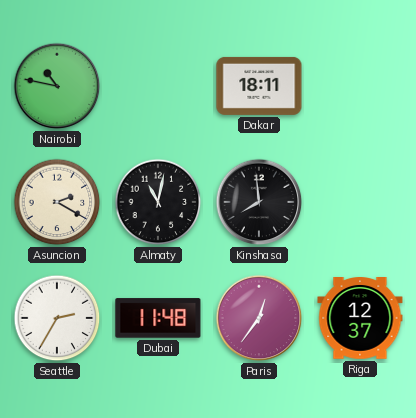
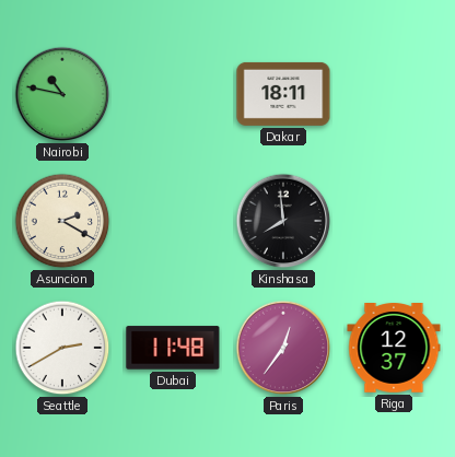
Almaty: 11:02 -> none (158, 202)
Seattle: 2:35 -> 2:40 (62, 348)
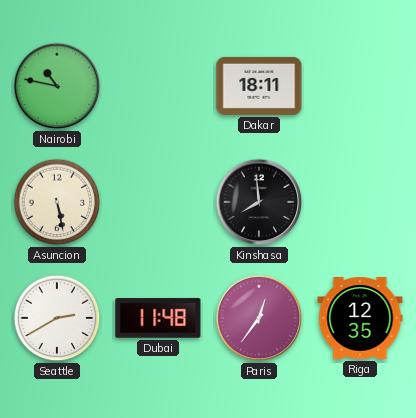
Asuncion: 2:20 -> 5:28 (57, 202)
Riga: 12:37 -> 12:35 (360, 319)
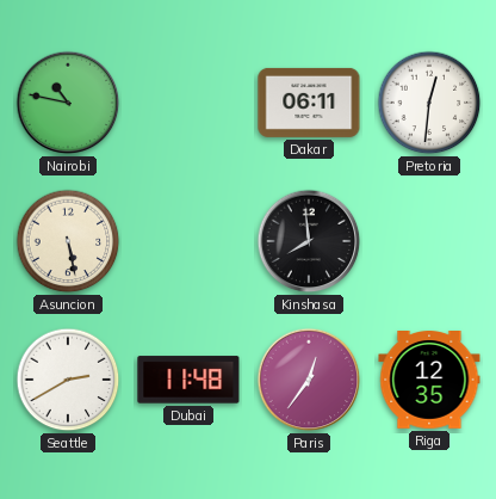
Dakar: 18:11 -> 06:11 (309, 103)
Pretoria: none -> 12:31 (429, 103)
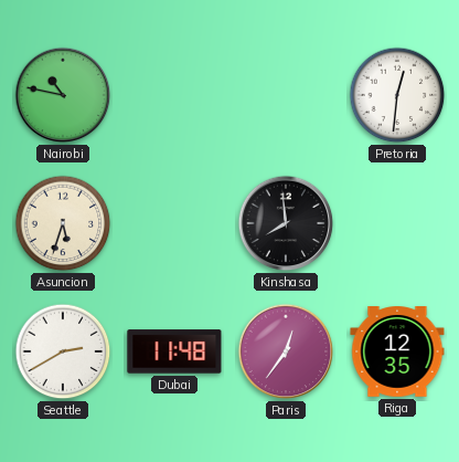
Dakar: 06:11 -> none (309, 103)
Asuncion: 5:28 -> 5:33 (63, 223)
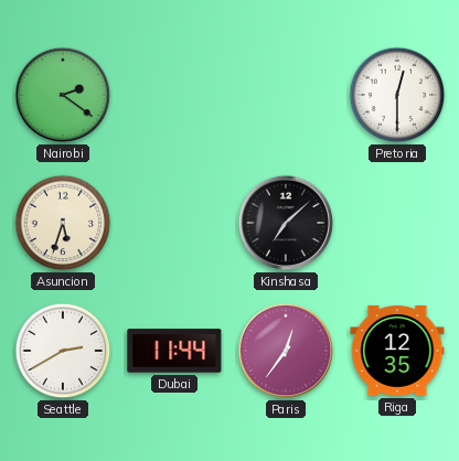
Nairobi: 10:47 -> 2:21 (63, 95)
Pretoria: 12:31 -> 12:30 (397, 95)
Kinshasa: 7:59 -> 7:08 (286, 223)
Dubai: 11:48 -> 11:44 (174, 351)
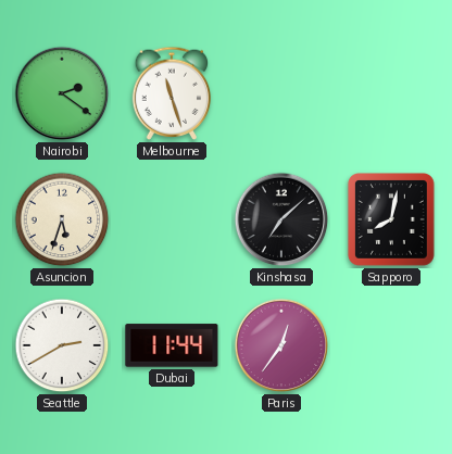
Melbourne: none -> 11:27 (172, 93)
Pretoria: 12:30 -> none (397, 95)
Sapporo: none -> 8:02 (391, 220)
Riga: 12:35 -> none (397, 352)
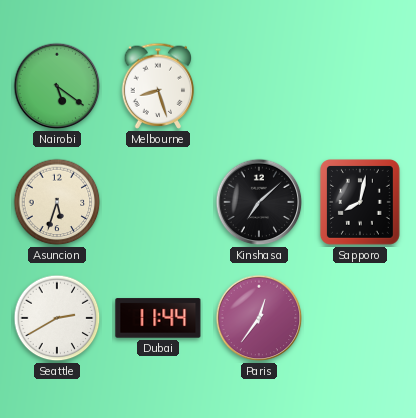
Nairobi: 2:21 -> 5:21 (57, 86)
Melbourne: 11:27 -> 8:27 (158, 86)
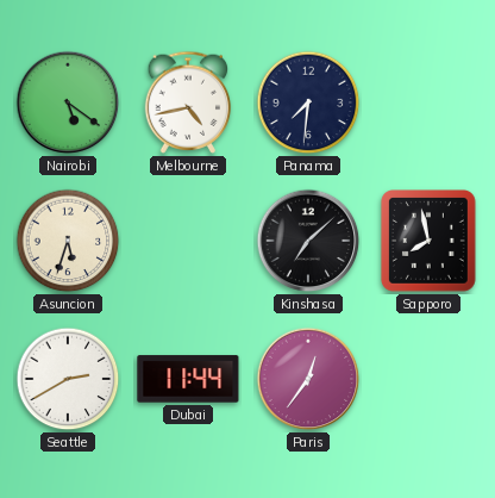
Melbourne: 8:27 -> 4:43 (188, 102)
Panama: none -> 7:31 (308, 102)
Sapporo: 8:02 -> 7:58 (428, 242)
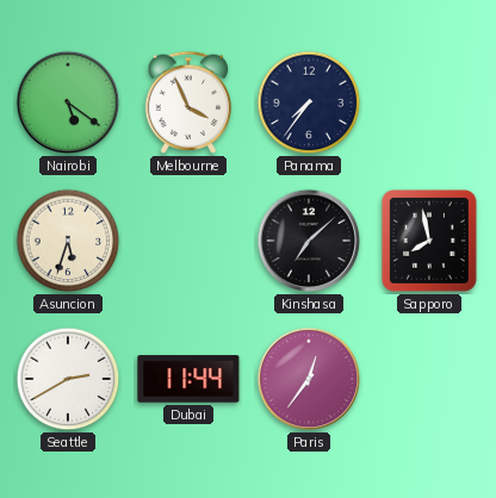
Melbourne: 4:43 -> 3:56 (188, 102)
Panama: 7:31 -> 7:36 (309, 102)
